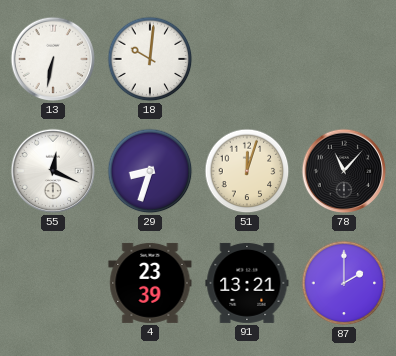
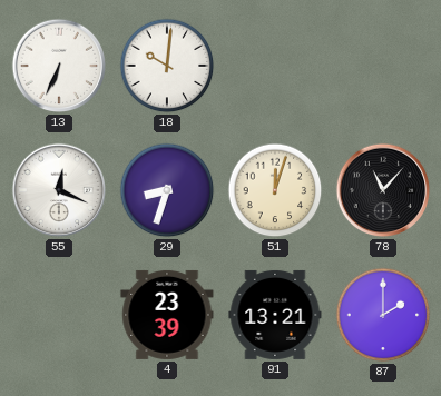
13: 6:32 -> 6:34 (59, 66)
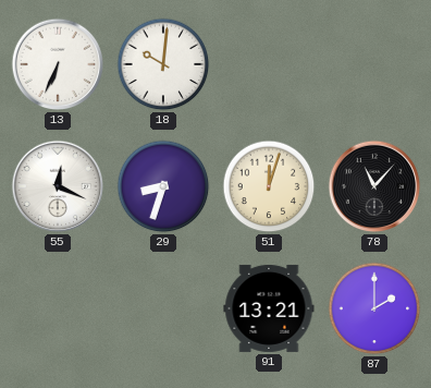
4: 23:39 -> none (167, 315)
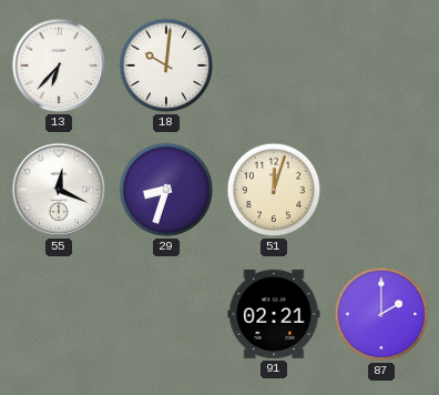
13: 6:34 -> 6:37 (59, 65)
78: 11:07 -> none (374, 186)
91: 13:21 -> 02:21 (274, 314)
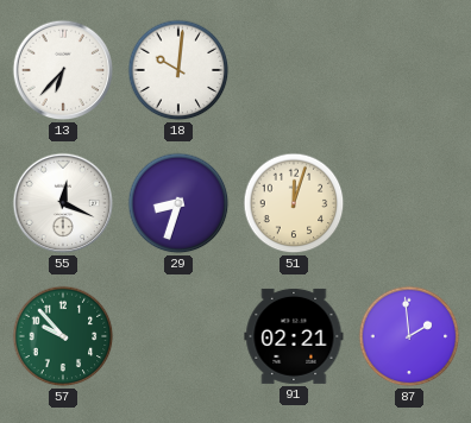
57: none -> 9:53 (63, 336)
87: 2:00 -> 1:59 (409, 336)
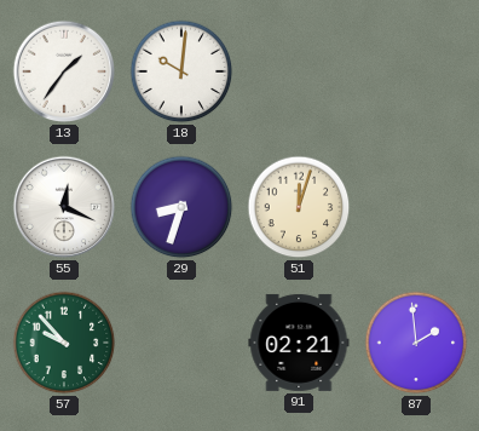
13: 6:37 -> 1:36 (64, 71)
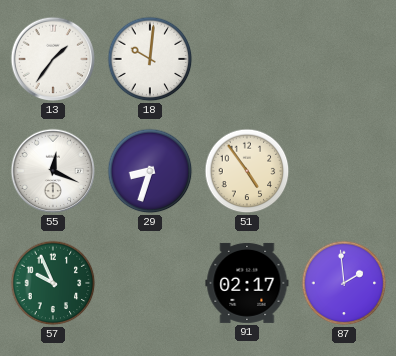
51: 12:03 -> 4:54 (247, 171)
57: 9:53 -> 9:56 (53, 283)
91: 02:21 -> 02:17 (247, 283)
